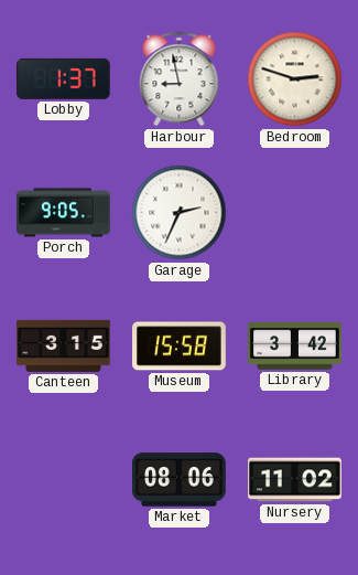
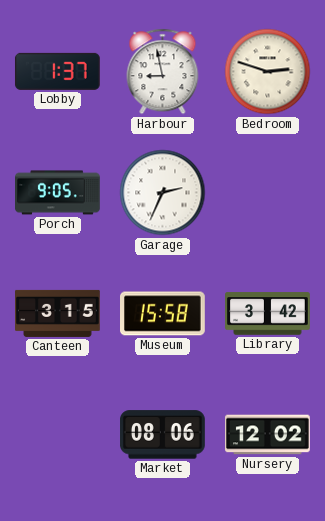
Nursery: 11:02 -> 12:02 (268, 435)
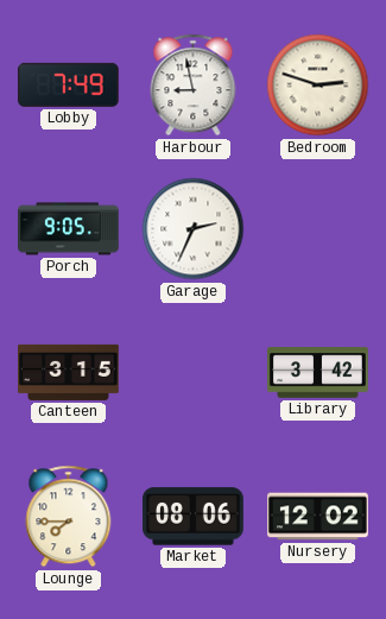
Lobby: 1:37 -> 7:49 (69, 84)
Museum: 15:58 -> none (163, 314)
Lounge: none -> 7:45 (69, 517)
